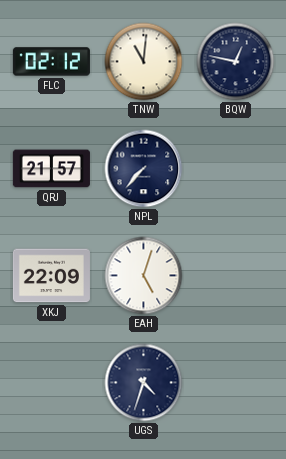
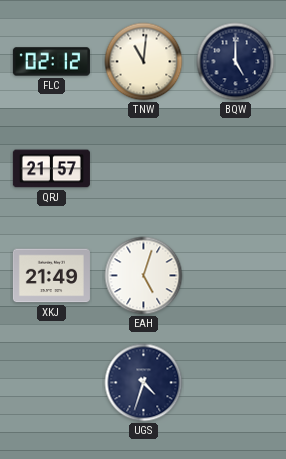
BQW: 12:47 -> 5:00 (236, 62)
NPL: 7:37 -> none (144, 169)
XKJ: 22:09 -> 21:49 (51, 276)
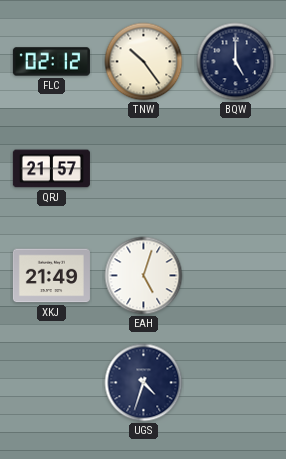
TNW: 11:01 -> 10:24 (144, 62)
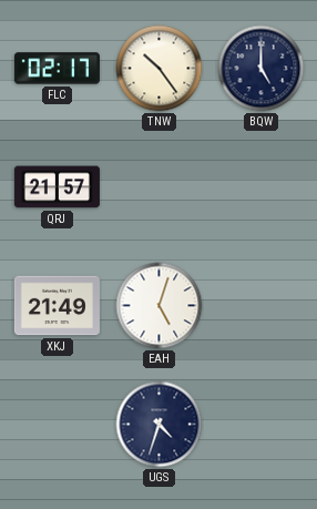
FLC: 02:12 -> 02:17 (57, 69)
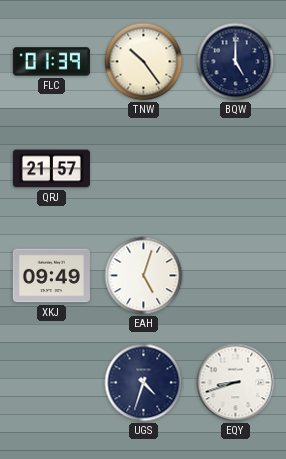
FLC: 02:17 -> 01:39 (51, 62)
XKJ: 21:49 -> 09:49 (51, 276)
EQY: none -> 8:42 (236, 383)
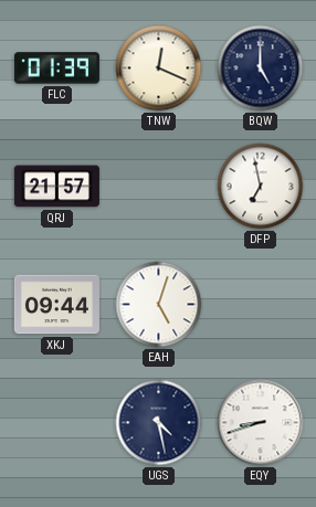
TNW: 10:24 -> 12:19 (159, 68)
DFP: none -> 6:58 (261, 187)
XKJ: 09:49 -> 09:44 (56, 305)
UGS: 4:33 -> 4:28 (159, 423)
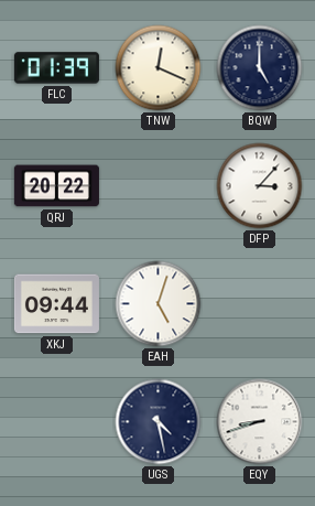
QRJ: 21:57 -> 20:22 (56, 186)
DFP: 6:58 -> 3:07 (260, 186)
